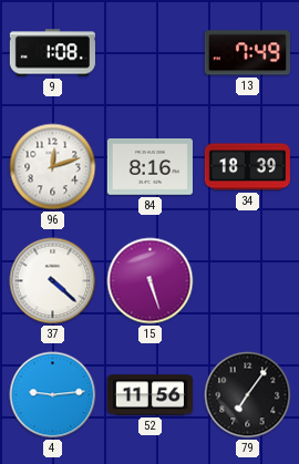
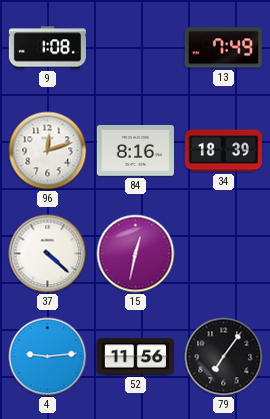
15: 5:27 -> 12:32 (136, 254)
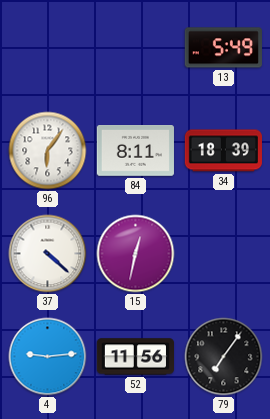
9: 1:08 -> none (47, 48)
13: 7:49 -> 5:49 (223, 48)
96: 12:12 -> 6:06 (48, 151)
84: 8:16 -> 8:11 (135, 151)
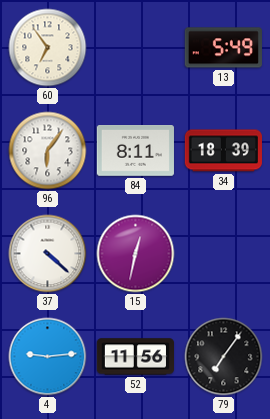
60: none -> 6:54 (48, 48)
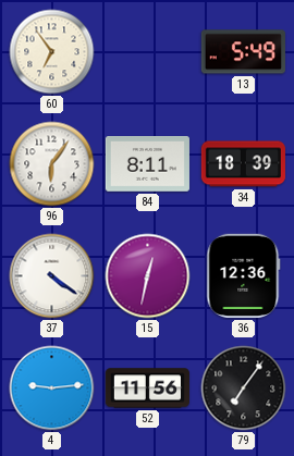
37: 4:22 -> 4:21 (52, 276)
36: none -> 12:36 (244, 275)
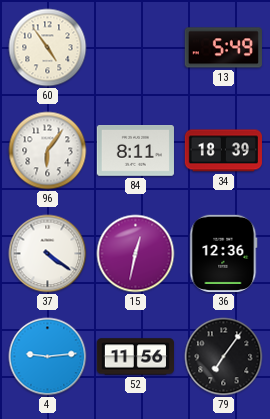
60: 6:54 -> 4:54 (48, 48)
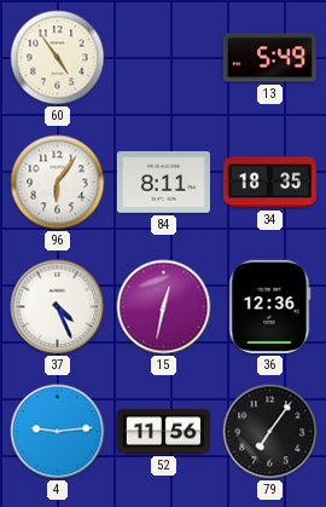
34: 18:39 -> 18:35 (269, 183)
37: 4:21 -> 4:26 (58, 307)
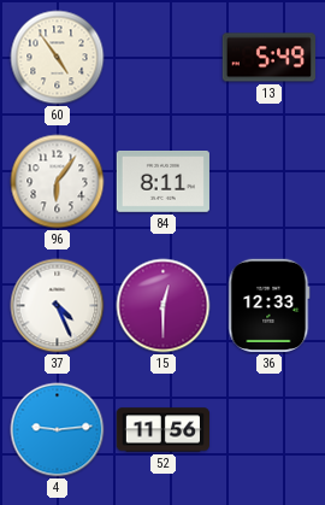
34: 18:35 -> none (269, 183)
15: 12:32 -> 12:30 (164, 306)
36: 12:36 -> 12:33 (270, 305)
79: 7:06 -> none (270, 432)
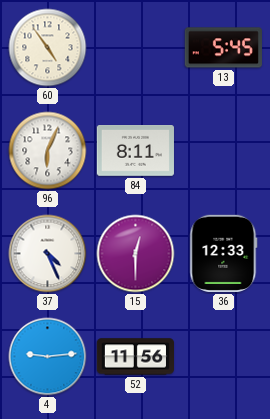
13: 5:49 -> 5:45 (223, 48)
96: 6:06 -> 6:04 (48, 151)
